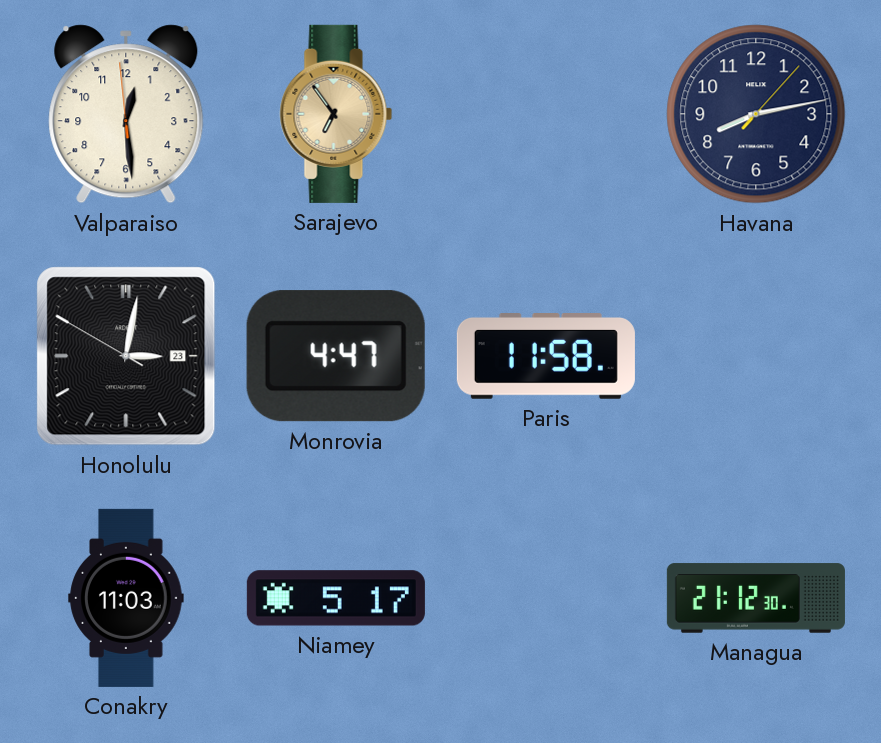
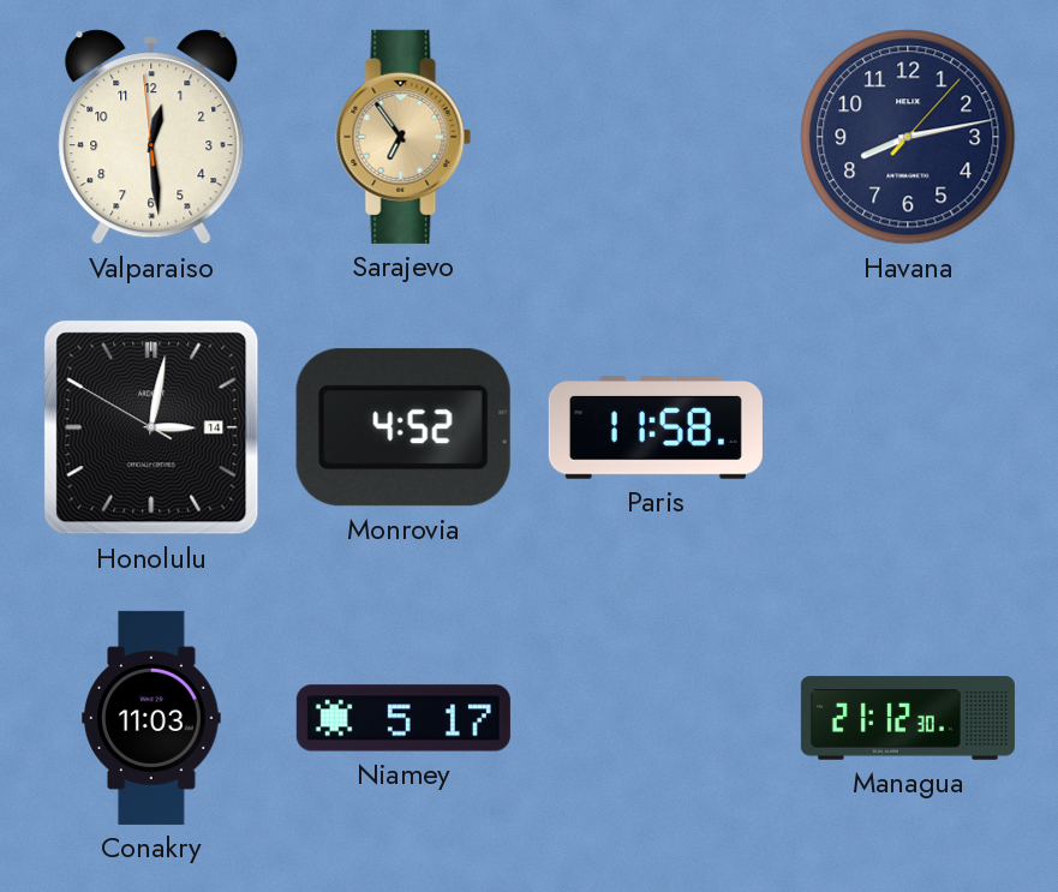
Honolulu date: 23 -> 14 (151, 427)
Monrovia: 4:47 -> 4:52 (404, 427)
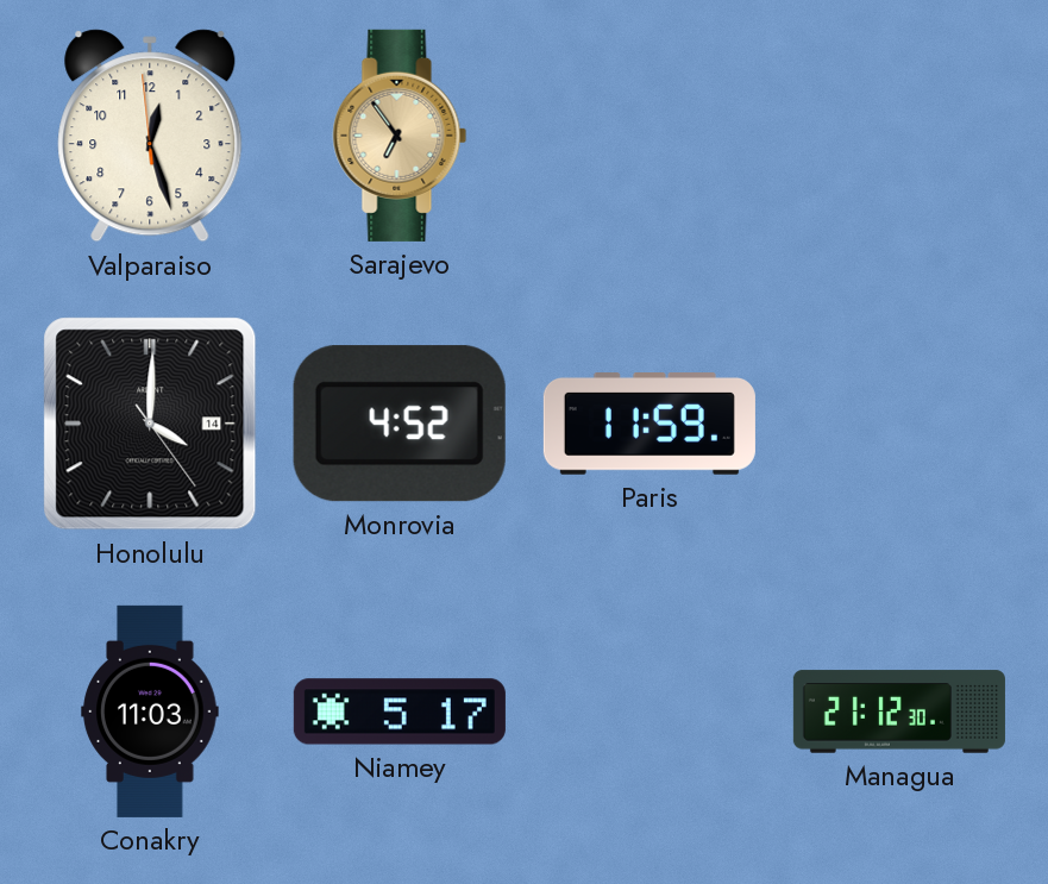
Valparaiso: 12:28 -> 12:26 (150, 136)
Havana: 8:13 -> none (908, 137)
Honolulu: 3:01 -> 4:00 (150, 424)
Paris: 11:58 -> 11:59 (649, 425)
